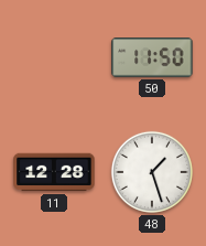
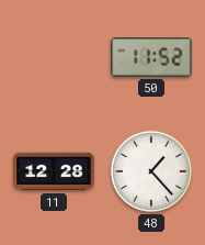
50: 11:50 -> 11:52 (151, 57)
48: 1:27 -> 1:23 (151, 171)
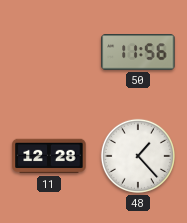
50: 11:52 -> 11:56 (138, 52)
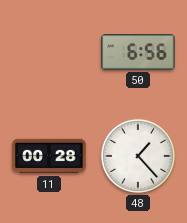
50: 11:56 -> 6:56 (138, 52)
11: 12:28 -> 00:28 (49, 156)
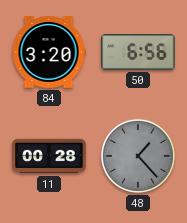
84: none -> 3:20 (49, 52)
48 dial: white -> grey (138, 156)
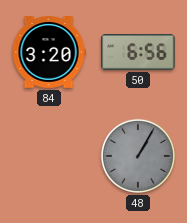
11: 00:28 -> none (49, 156)
48: 1:23 -> 1:05 (138, 156)
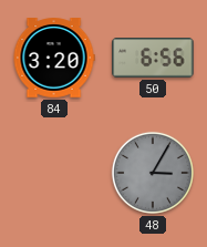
48: 1:05 -> 3:05 (153, 173)
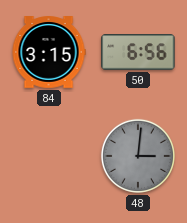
84: 3:20 -> 3:15 (49, 52)
48: 3:05 -> 3:01 (138, 156)
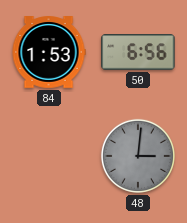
84: 3:15 -> 1:53 (49, 52)
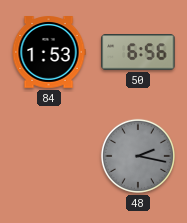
48: 3:01 -> 2:17 (138, 156)
